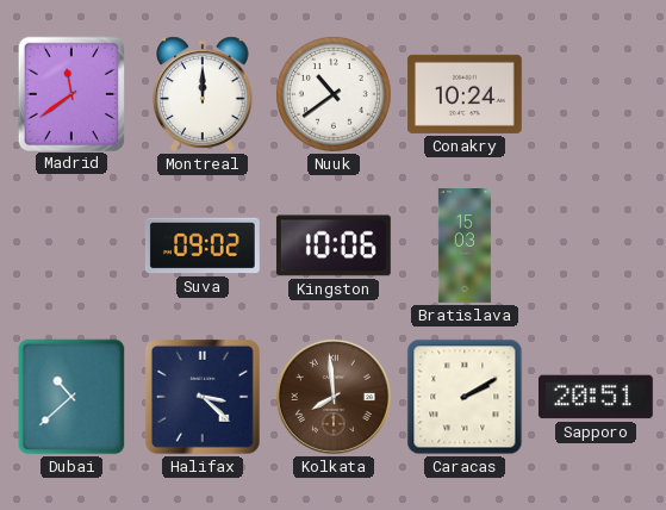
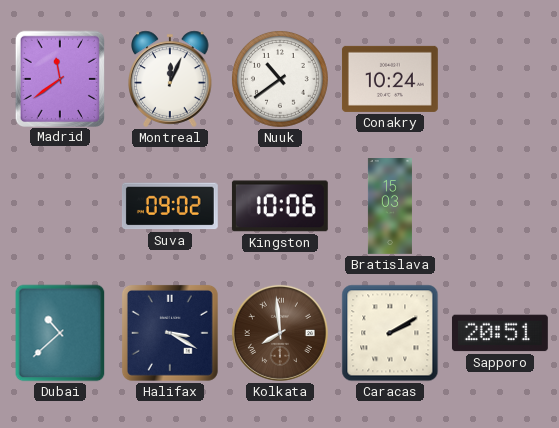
Montreal: 12:00 -> 12:04 (170, 79)
Halifax: 3:22 -> 3:20 (170, 333)
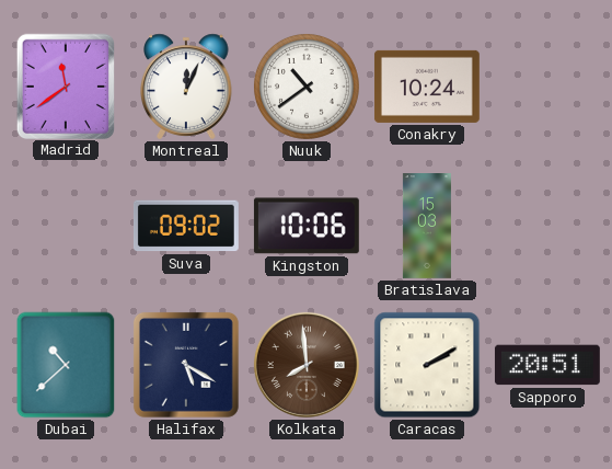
Halifax: 3:20 -> 5:20 (186, 365)
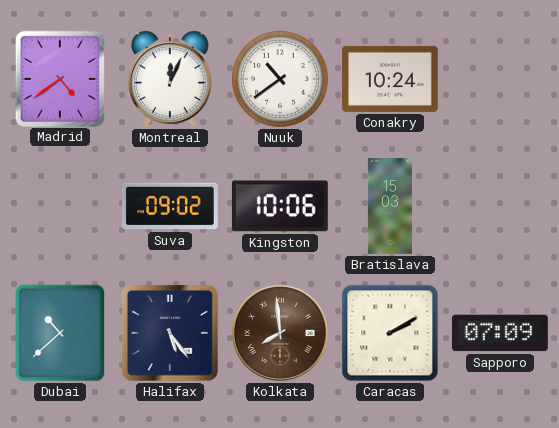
Madrid: 11:39 -> 4:39 (59, 78)
Halifax: 5:20 -> 5:24 (170, 333)
Sapporo: 20:51 -> 07:09 (500, 333)
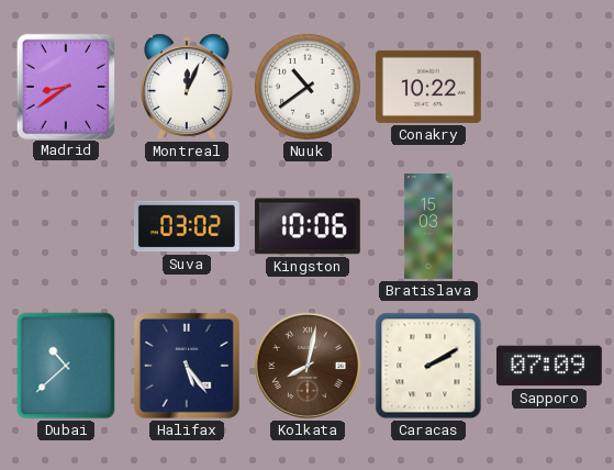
Madrid: 4:39 -> 8:39 (65, 86)
Conakry: 10:24 -> 10:22 (428, 87)
Suva: 09:02 -> 03:02 (187, 226)
Kolkata: 7:59 -> 8:02 (308, 366)
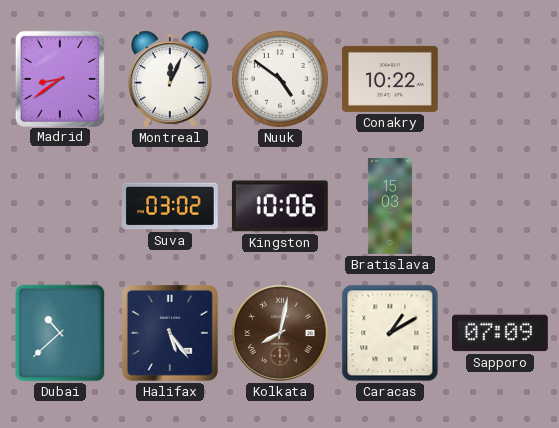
Nuuk: 10:39 -> 4:51 (281, 80)
Caracas: 2:10 -> 1:10 (390, 333)
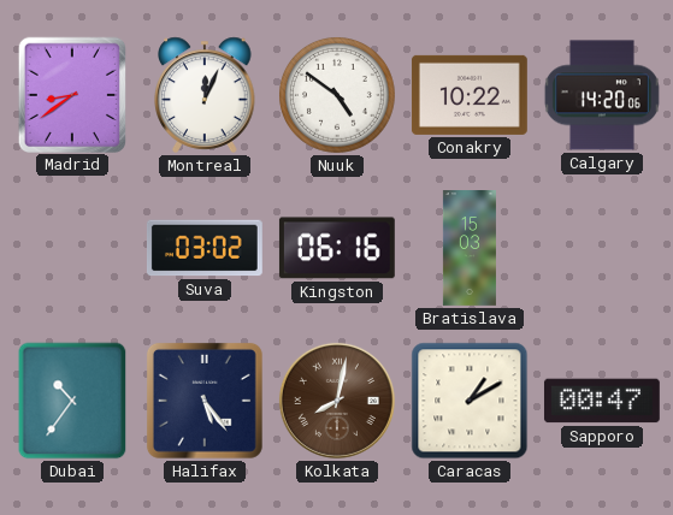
Calgary: none -> 14:20 (602, 95)
Kingston: 10:06 -> 06:16 (337, 248)
Dubai: 10:38 -> 10:36 (72, 401)
Sapporo: 07:09 -> 00:47 (602, 401)
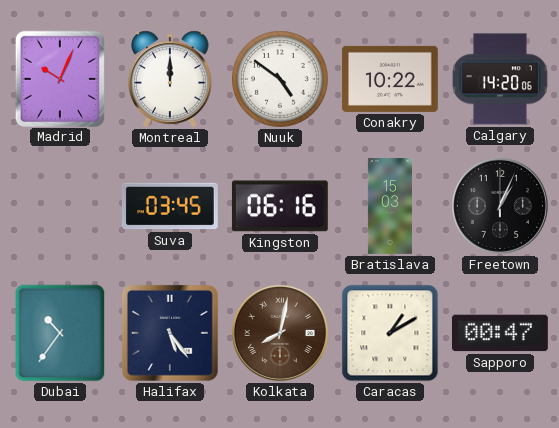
Madrid: 8:39 -> 10:04 (59, 78)
Montreal: 12:04 -> 12:00 (170, 79)
Suva: 03:02 -> 03:45 (170, 206)
Freetown: none -> 1:04 (500, 206)
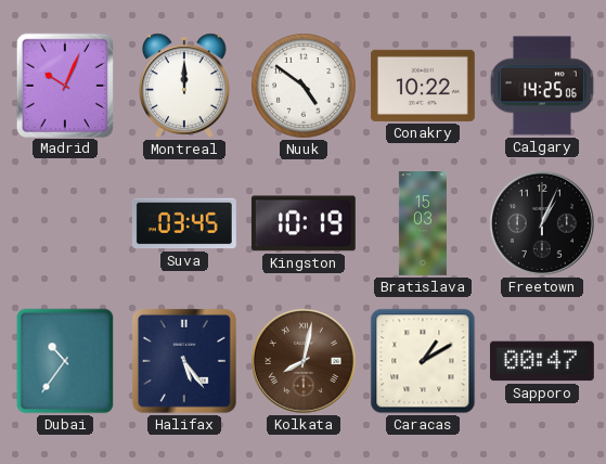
Calgary: 14:20 -> 14:25 (542, 86)
Kingston: 06:16 -> 10:19 (304, 223)
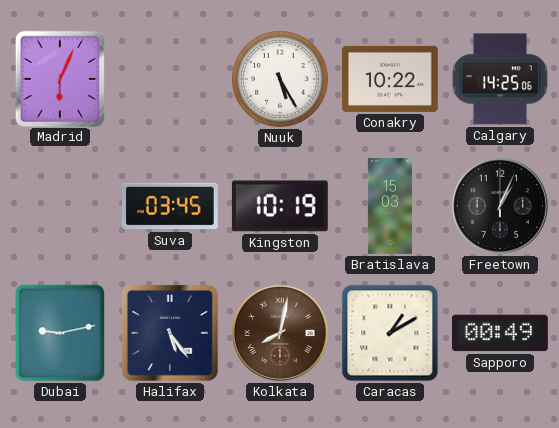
Madrid: 10:04 -> 6:04 (59, 78)
Montreal: 12:00 -> none (184, 86)
Nuuk: 4:51 -> 5:25 (281, 80)
Dubai: 10:36 -> 9:13 (60, 333)
Sapporo: 00:47 -> 00:49 (500, 333)
